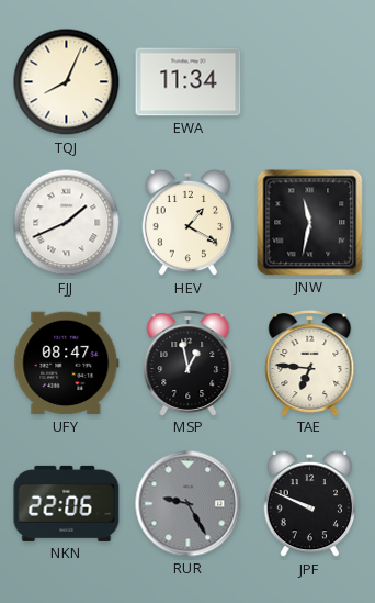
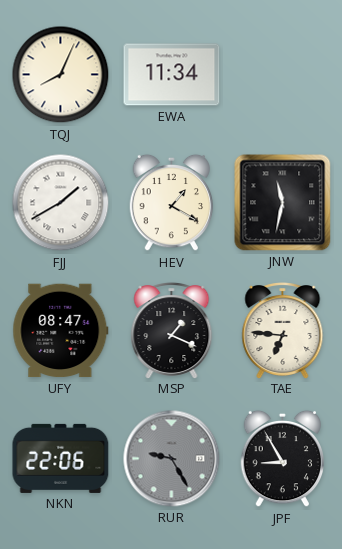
FJJ: 1:41 -> 1:40 (61, 203)
MSP: 12:58 -> 1:19 (172, 331)
JPF: 9:49 -> 8:55 (283, 459)
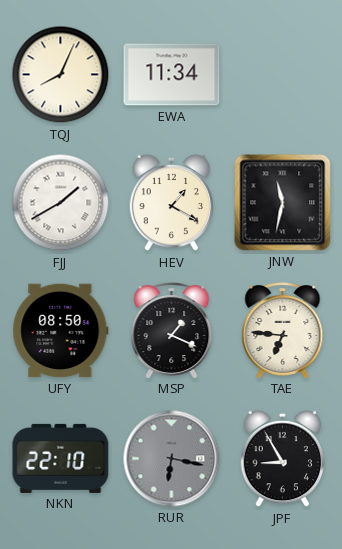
UFY: 08:47 -> 08:50 (61, 331)
NKN: 22:06 -> 22:10 (61, 458)
RUR: 9:25 -> 6:17 (172, 459)
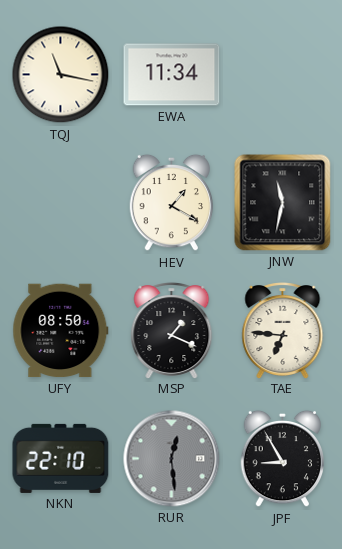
TQJ: 8:04 -> 11:17 (61, 75)
FJJ: 1:40 -> none (61, 203)
RUR: 6:17 -> 12:29 (172, 459)
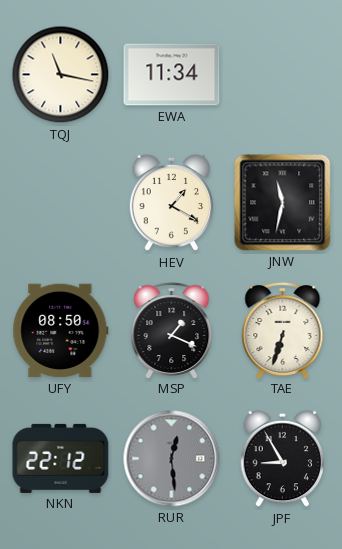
TAE: 6:46 -> 6:33 (283, 331)
NKN: 22:10 -> 22:12 (61, 458)
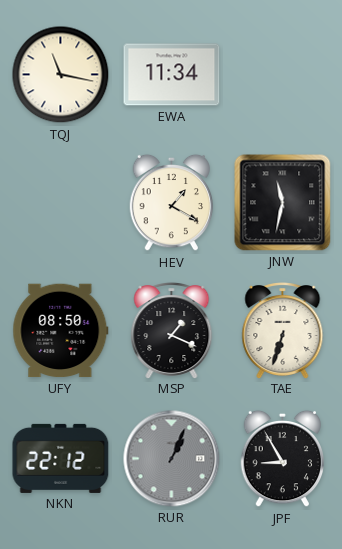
RUR: 12:29 -> 1:04 (172, 459)
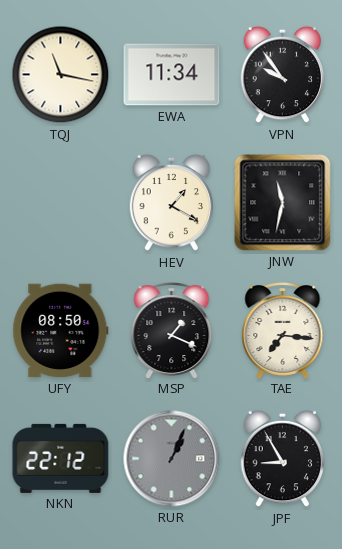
VPN: none -> 9:54 (283, 75)
TAE: 6:33 -> 7:16 (283, 331)
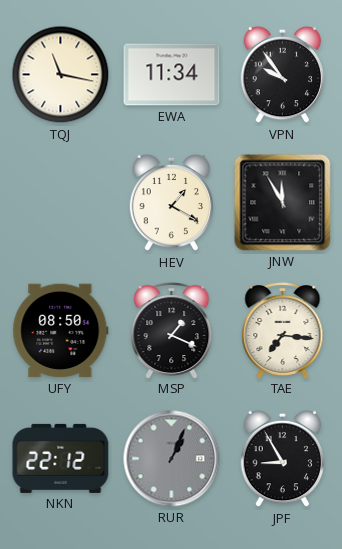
JNW: 11:32 -> 11:55 (283, 203)
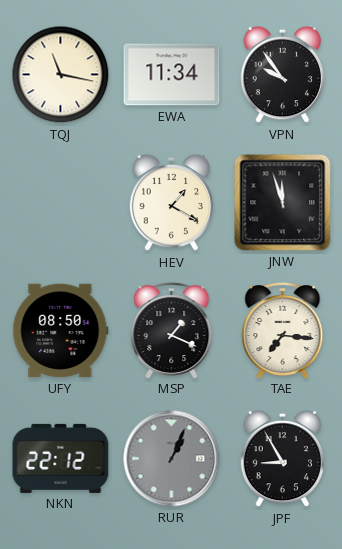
JNW: 11:55 -> 11:57 (283, 203)
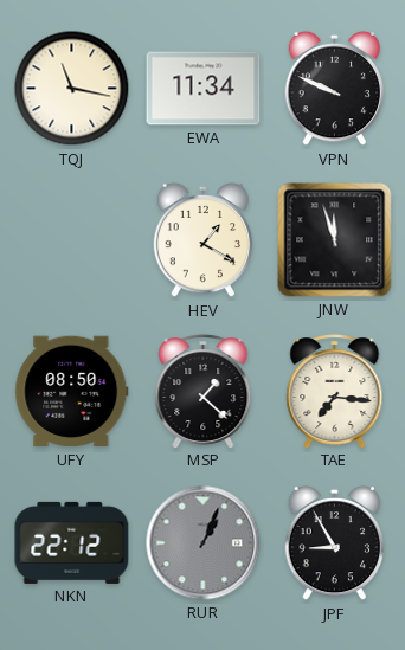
VPN: 9:54 -> 9:49 (335, 89)
MSP: 1:19 -> 1:22 (204, 392)
